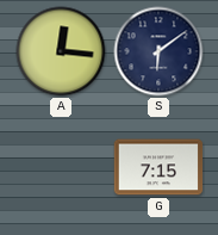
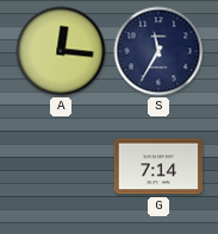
S: 6:09 -> 11:35 (158, 51)
G: 7:15 -> 7:14 (158, 166)
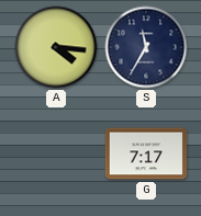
A: 12:16 -> 4:16 (56, 47)
G: 7:14 -> 7:17 (146, 154)
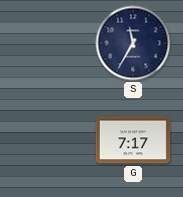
A: 4:16 -> none (56, 47)
